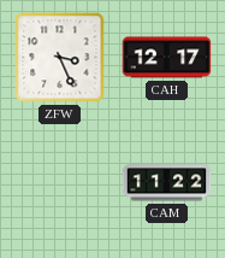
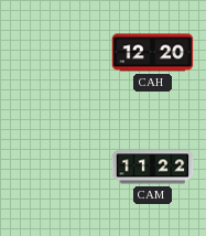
ZFW: 3:26 -> none (60, 58)
CAH: 12:17 -> 12:20 (153, 53)
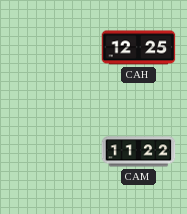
CAH: 12:20 -> 12:25 (139, 48)
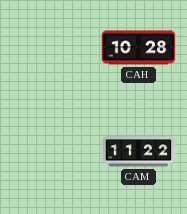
CAH: 12:25 -> 10:28 (139, 48)
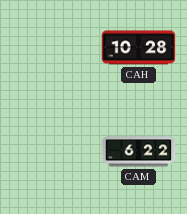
CAM: 11:22 -> 6:22 (139, 152)
